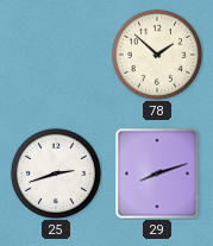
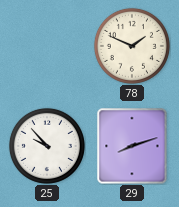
78: 1:52 -> 1:49 (132, 46)
25: 2:42 -> 9:53 (47, 146)
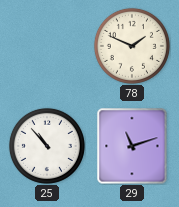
25: 9:53 -> 10:53 (47, 146)
29: 8:12 -> 11:12 (132, 146)
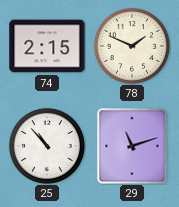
74: none -> 2:15 (47, 46)
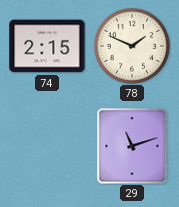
25: 10:53 -> none (47, 146)
